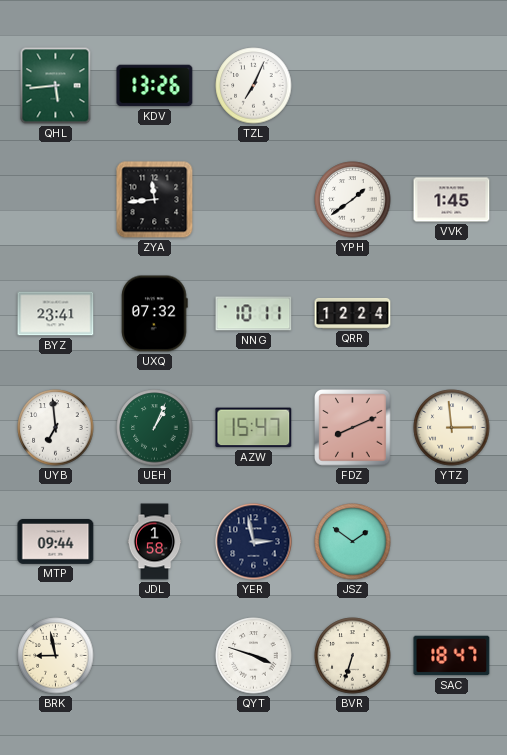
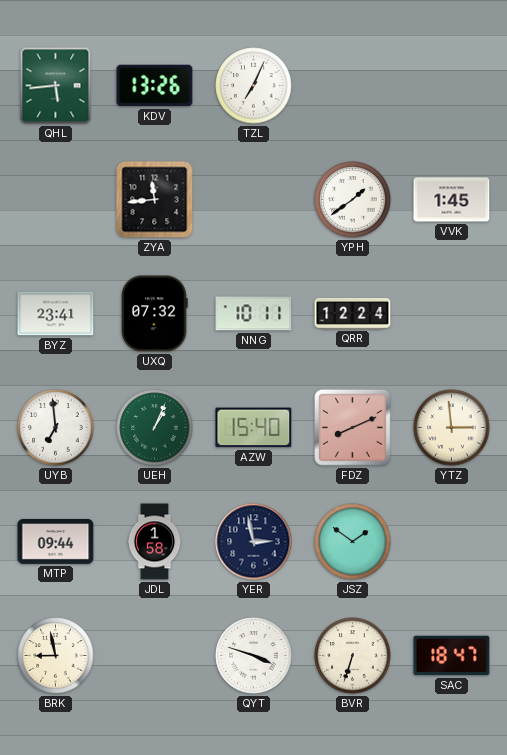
AZW: 15:47 -> 15:40 (254, 428)
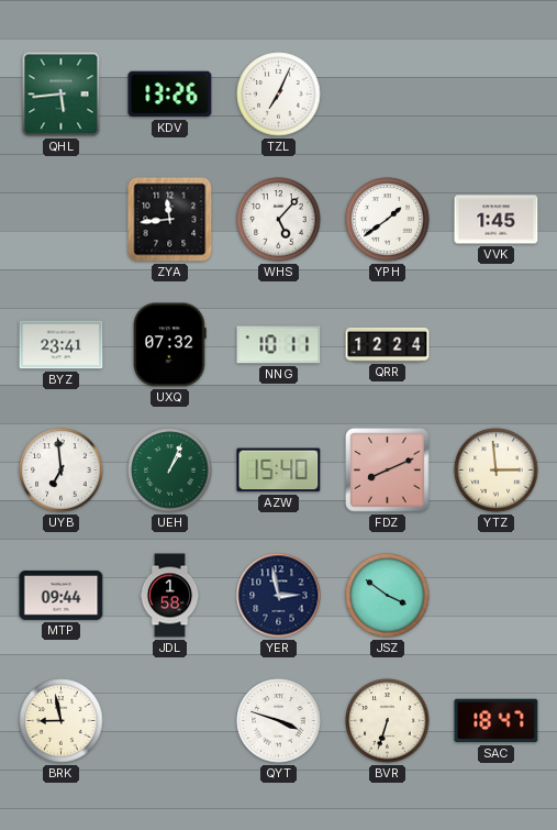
WHS: none -> 5:07 (279, 220)
JSZ: 1:51 -> 3:51 (388, 596)
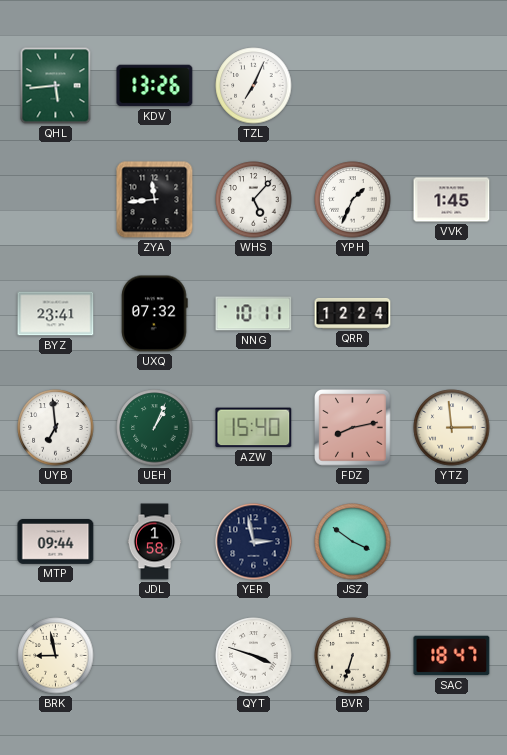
YPH: 1:39 -> 1:34 (353, 200)
FDZ: 8:11 -> 8:13 (353, 428)
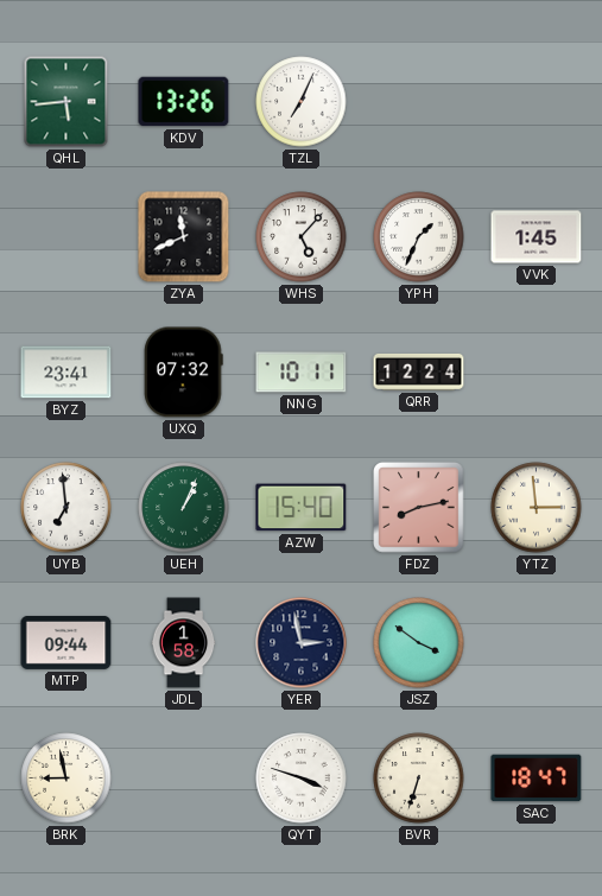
ZYA: 11:44 -> 11:41 (184, 237)
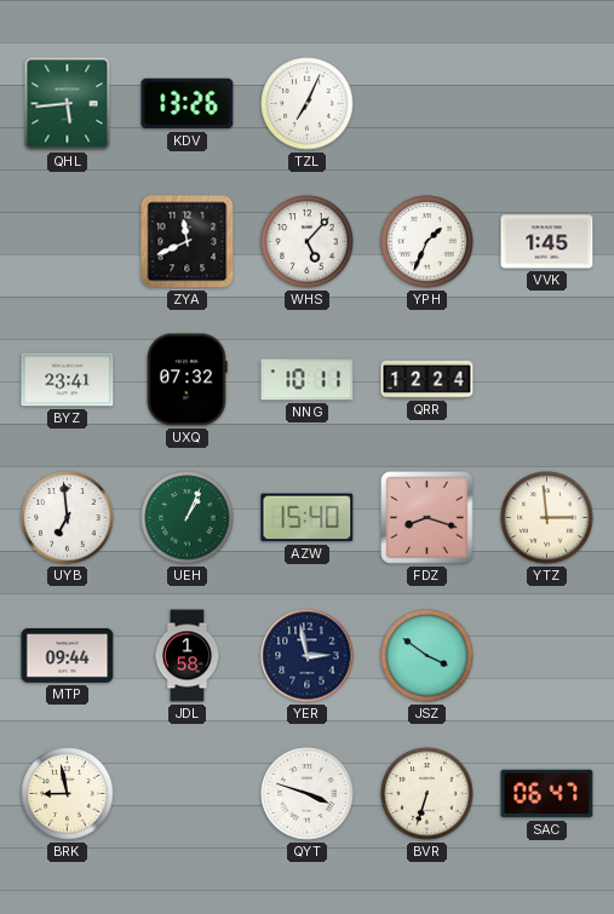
FDZ: 8:13 -> 8:18 (427, 518)
SAC: 18:47 -> 06:47 (547, 794)
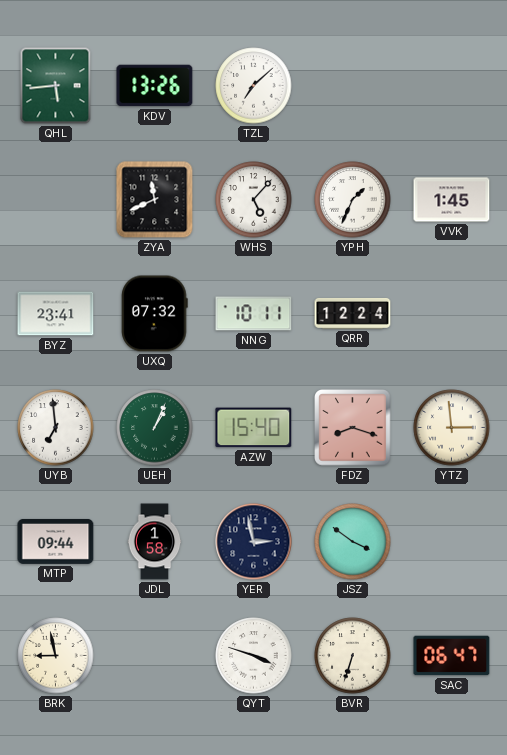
TZL: 7:04 -> 7:08 (254, 86)
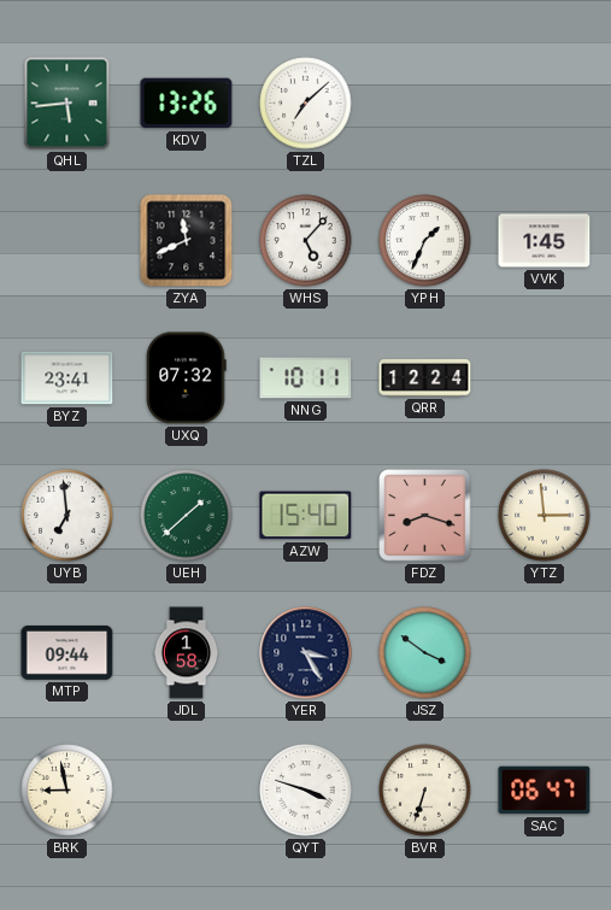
UEH: 1:04 -> 1:38 (187, 516)
YER: 2:58 -> 3:25 (306, 653)
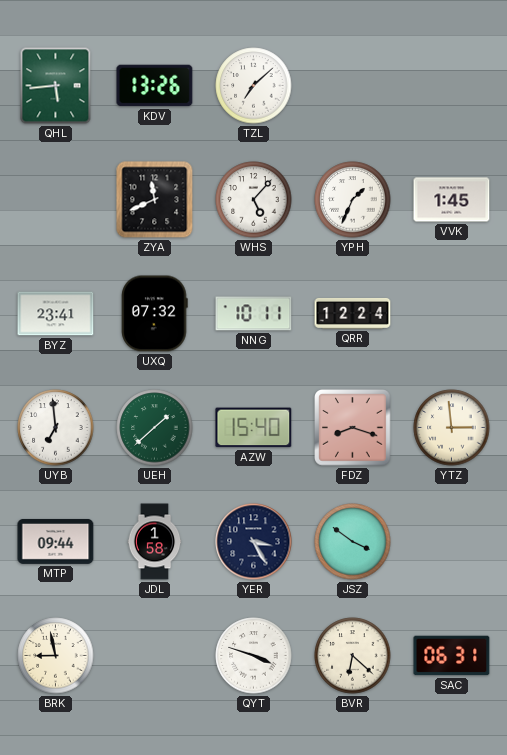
BVR: 6:33 -> 6:22 (353, 656)
SAC: 06:47 -> 06:31 (452, 656)
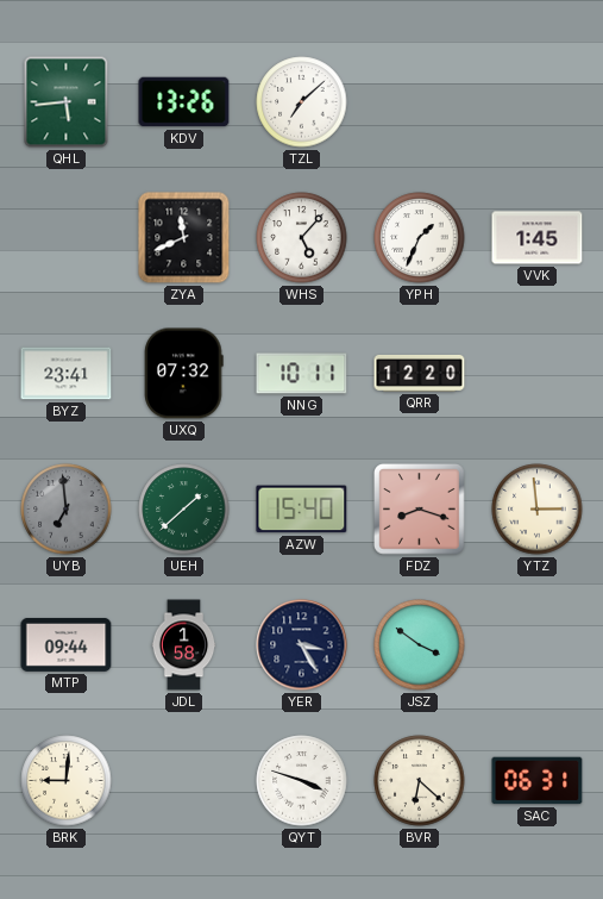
QRR: 12:24 -> 12:20 (420, 373)
UYB dial: white -> grey (67, 510)
BRK: 8:58 -> 9:01 (67, 781)
